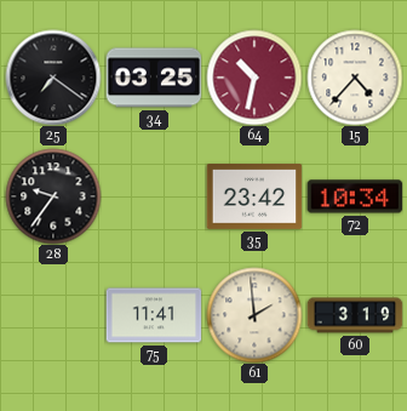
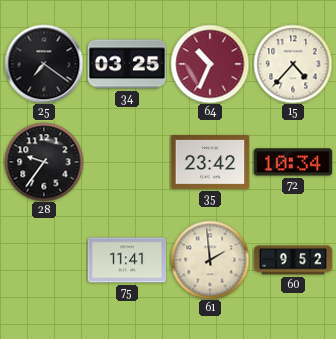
64: 10:32 -> 10:34 (210, 64)
60: 3:19 -> 9:52 (293, 260)
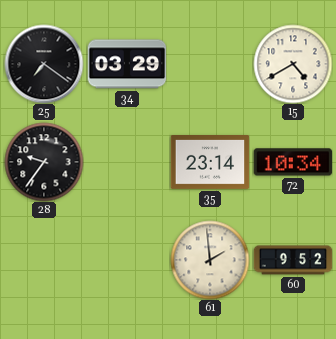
34: 03:25 -> 03:29 (127, 64)
64: 10:34 -> none (210, 64)
15: 4:37 -> 4:40 (293, 64)
35: 23:42 -> 23:14 (210, 163)
75: 11:41 -> none (127, 260)
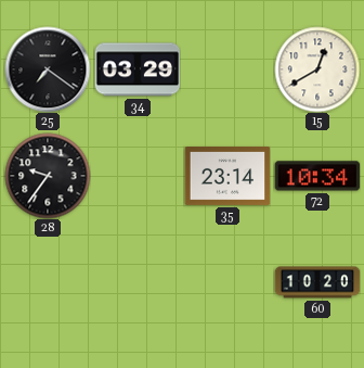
15: 4:40 -> 12:40 (317, 69)
61: 1:59 -> none (210, 260)
60: 9:52 -> 10:20 (317, 282)
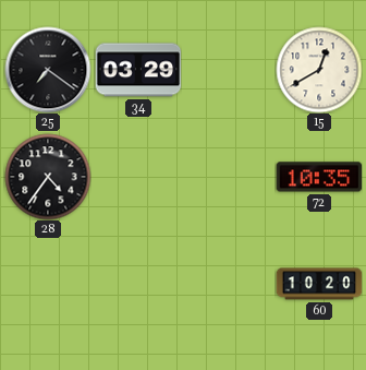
28: 9:36 -> 4:36 (48, 177)
35: 23:14 -> none (227, 177)
72: 10:34 -> 10:35 (319, 177)
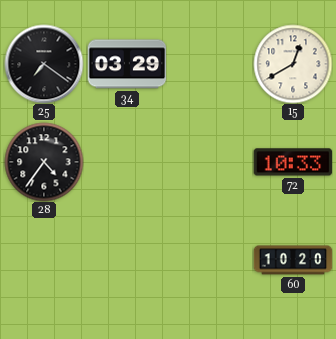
72: 10:35 -> 10:33 (293, 162)
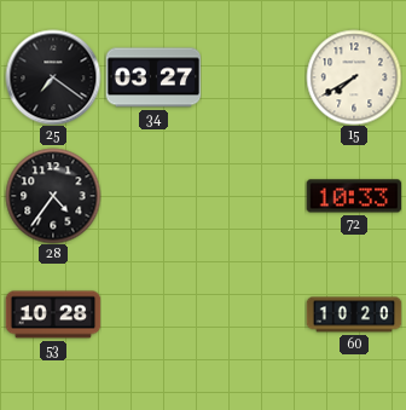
34: 03:29 -> 03:27 (153, 77)
15: 12:40 -> 7:40 (354, 77)
53: none -> 10:28 (53, 314)
